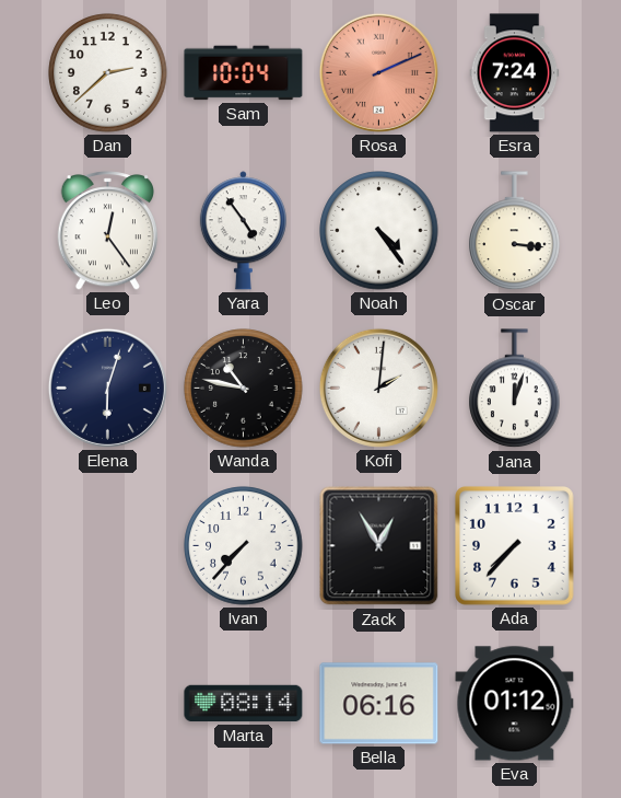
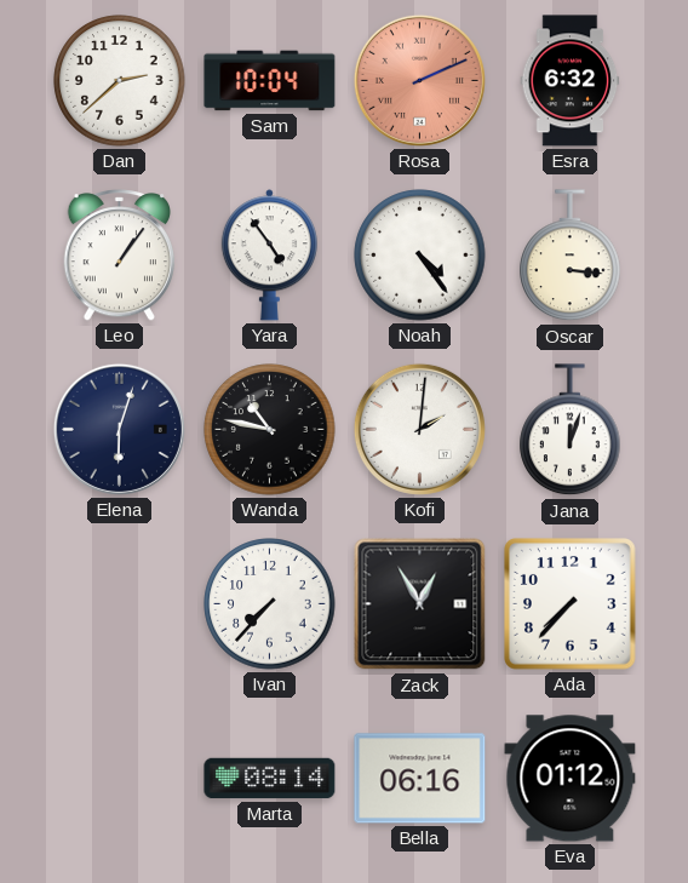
Esra: 7:24 -> 6:32 (571, 81)
Leo: 12:24 -> 1:06 (119, 256)
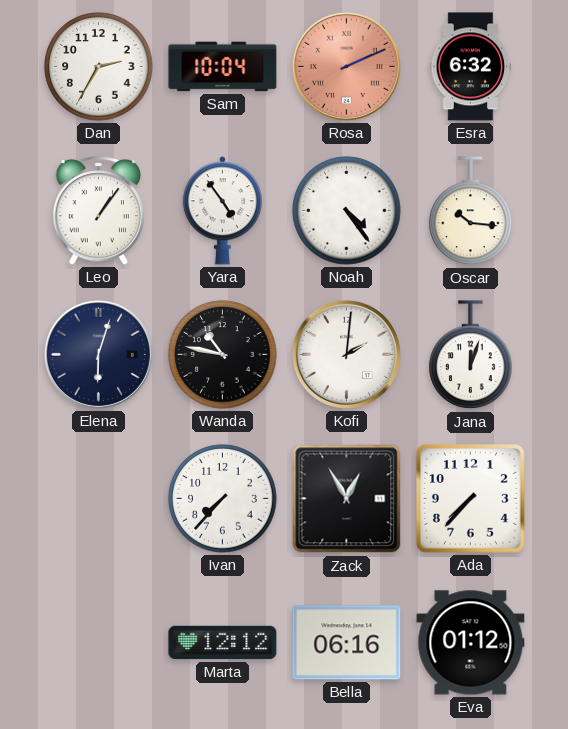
Dan: 2:38 -> 2:35 (99, 67)
Oscar: 3:16 -> 10:16 (471, 211)
Marta: 08:14 -> 12:12 (223, 643)
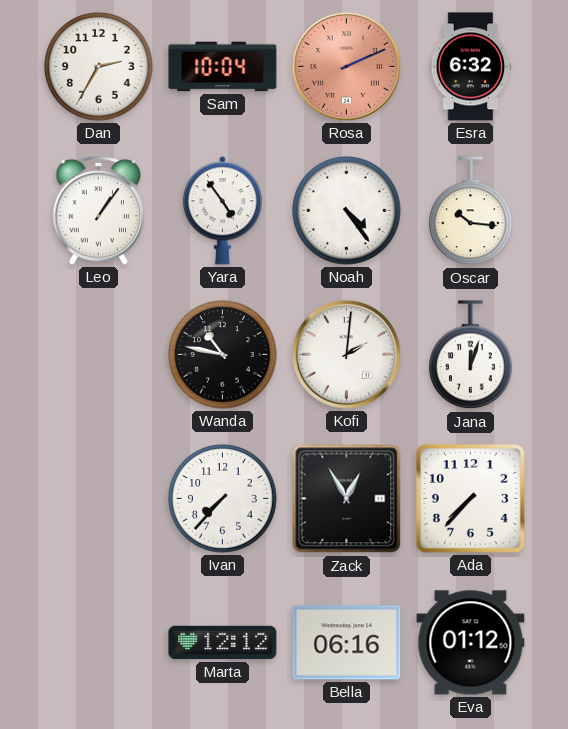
Elena: 6:03 -> none (98, 354)
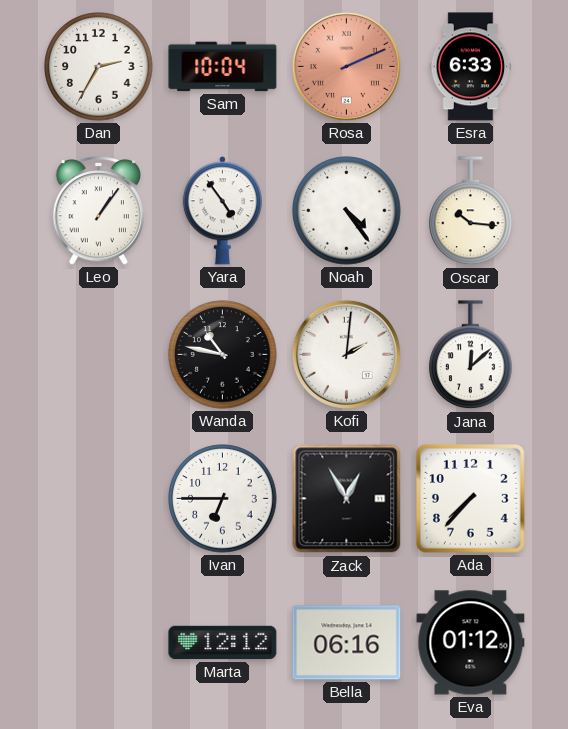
Esra: 6:32 -> 6:33 (471, 67)
Jana: 12:03 -> 12:08 (471, 355)
Ivan: 7:37 -> 6:45 (223, 499)
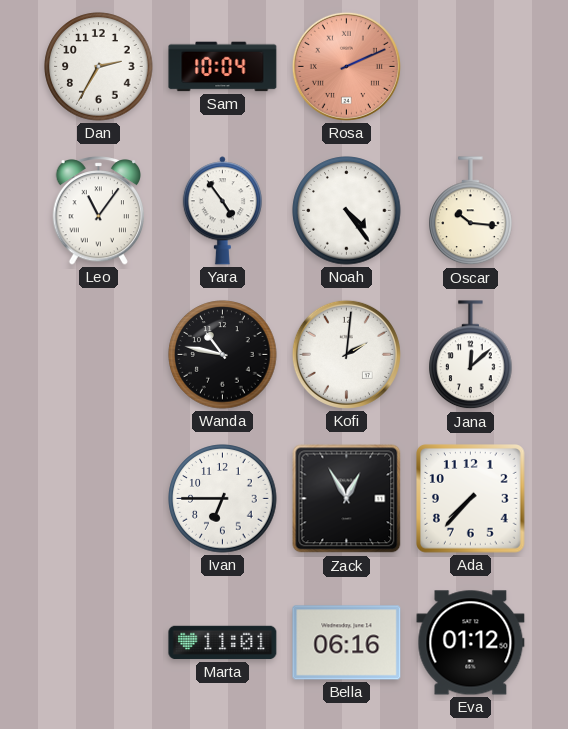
Esra: 6:33 -> none (471, 67)
Leo: 1:06 -> 11:06 (98, 211)
Marta: 12:12 -> 11:01 (223, 643)
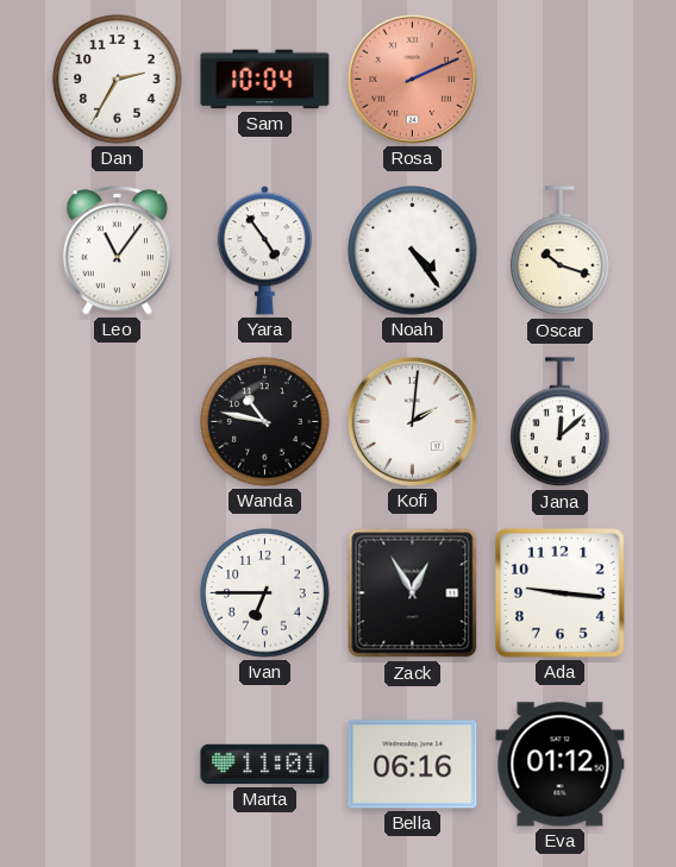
Oscar: 10:16 -> 10:18 (561, 251)
Ada: 7:37 -> 9:16 (561, 593)
